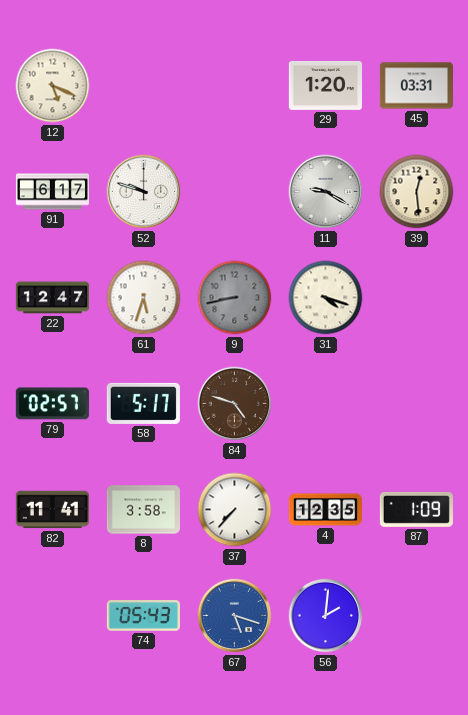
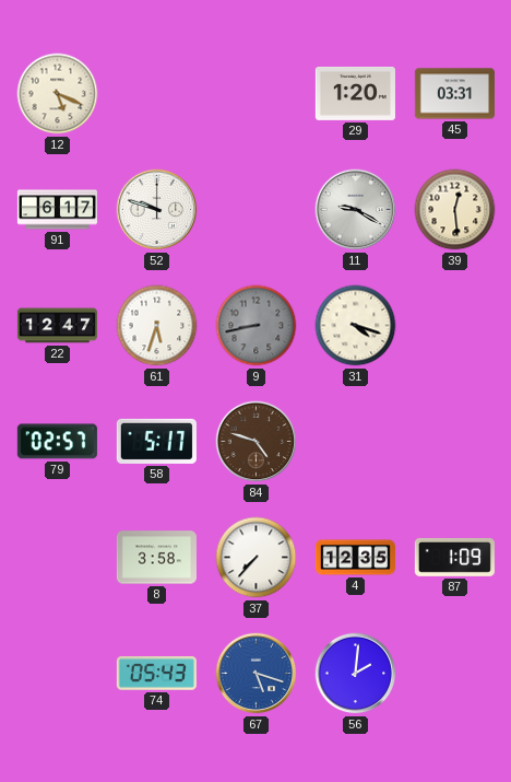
82: 11:41 -> none (52, 510)
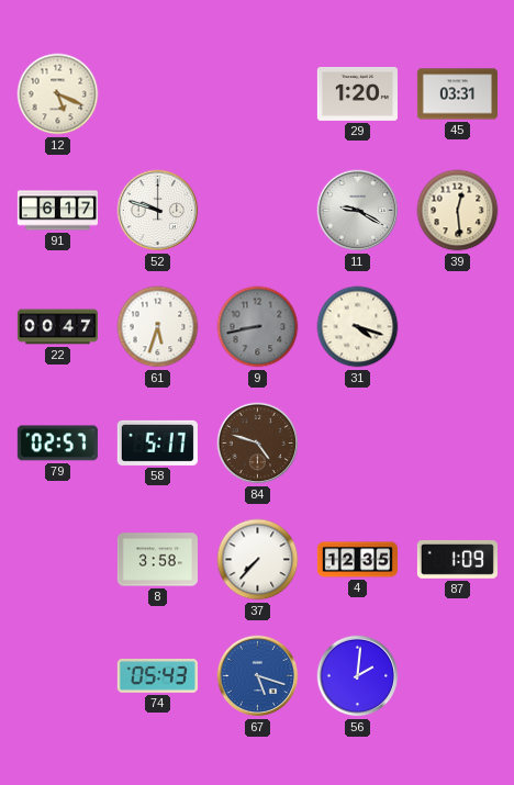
22: 12:47 -> 00:47 (57, 327)
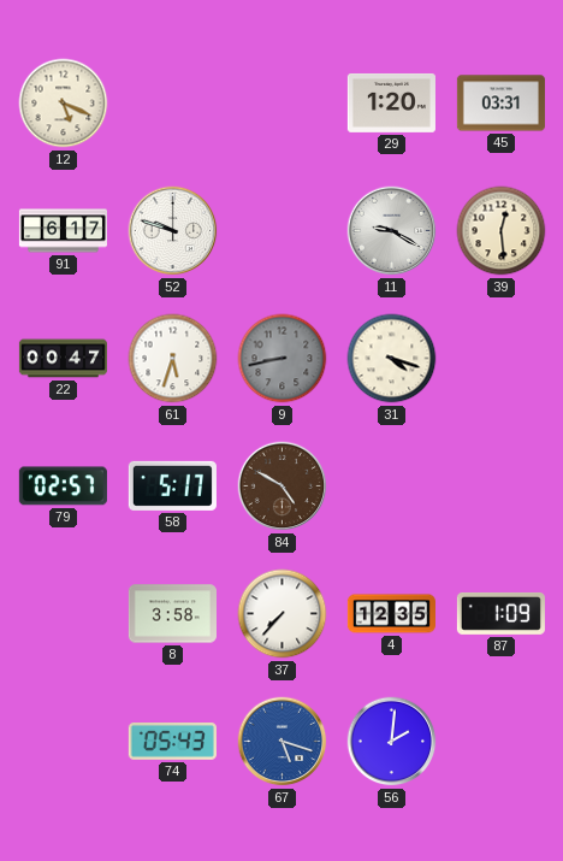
84: 4:48 -> 4:50 (283, 486)
